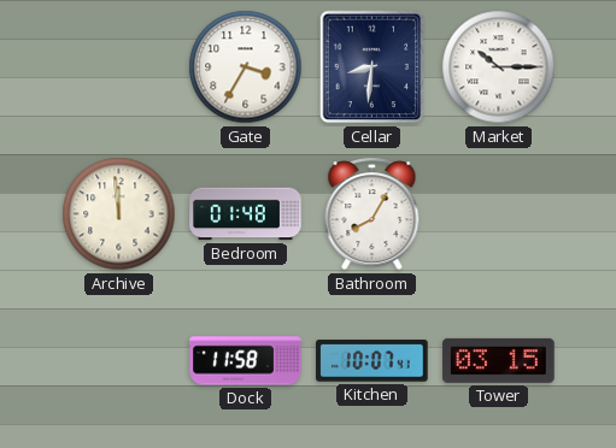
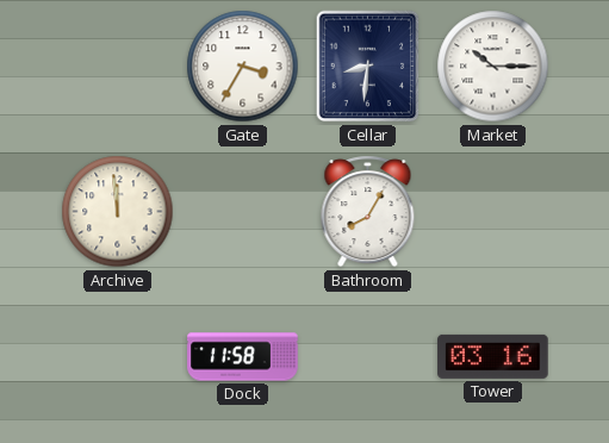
Bedroom: 01:48 -> none (246, 214)
Kitchen: 10:07 -> none (372, 361)
Tower: 03:15 -> 03:16 (493, 356)
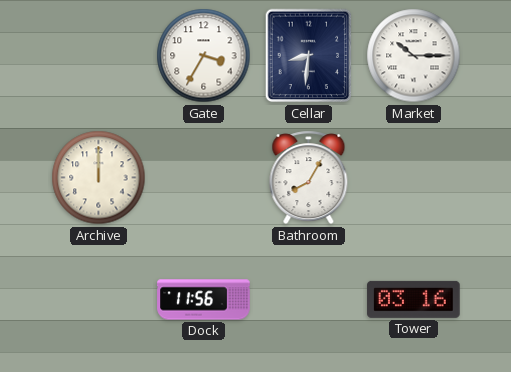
Archive: 11:59 -> 12:00 (99, 178)
Dock: 11:58 -> 11:56 (204, 300)
